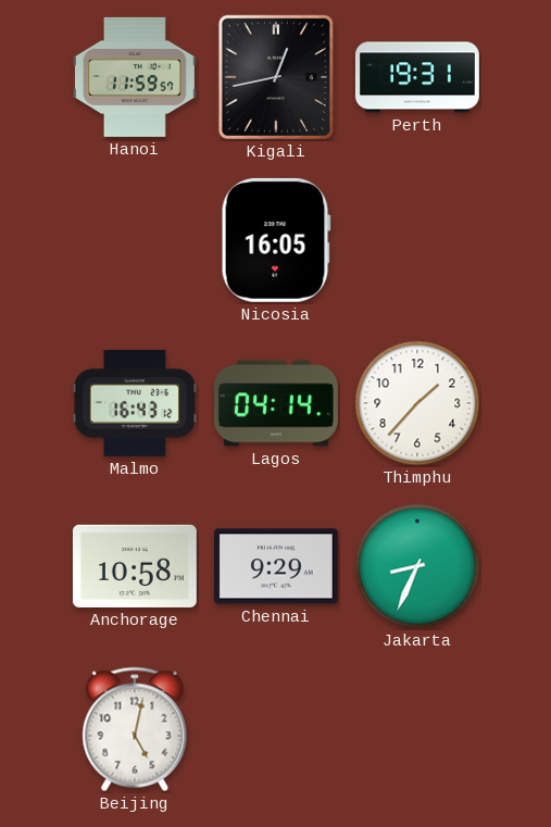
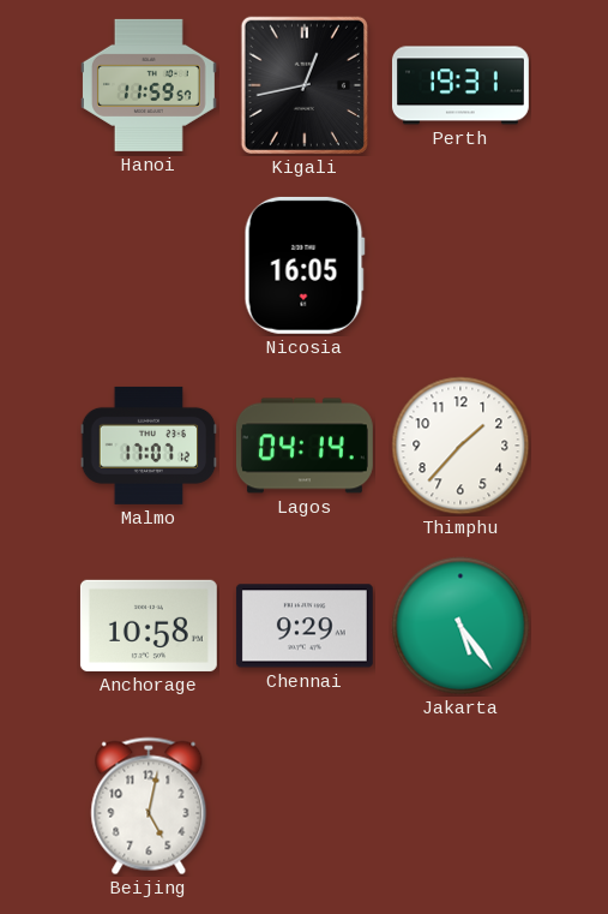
Malmo: 16:43 -> 17:07 (149, 446)
Jakarta: 8:34 -> 5:24 (460, 626)
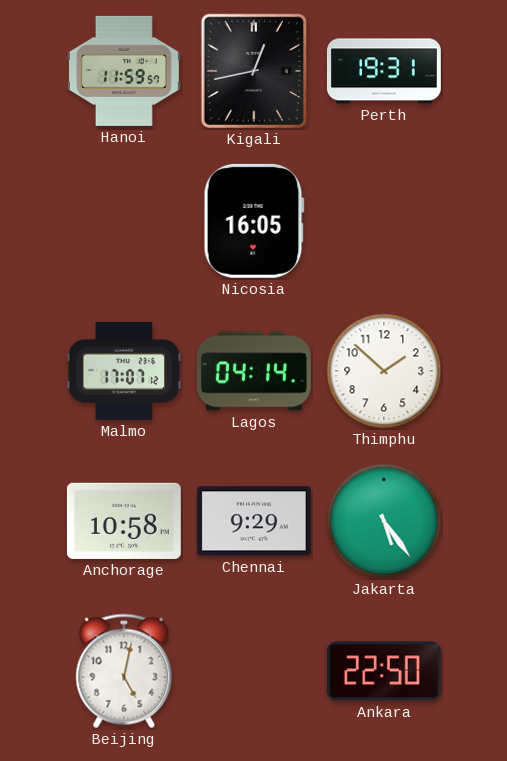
Thimphu: 1:37 -> 1:52 (384, 371)
Ankara: none -> 22:50 (384, 671)
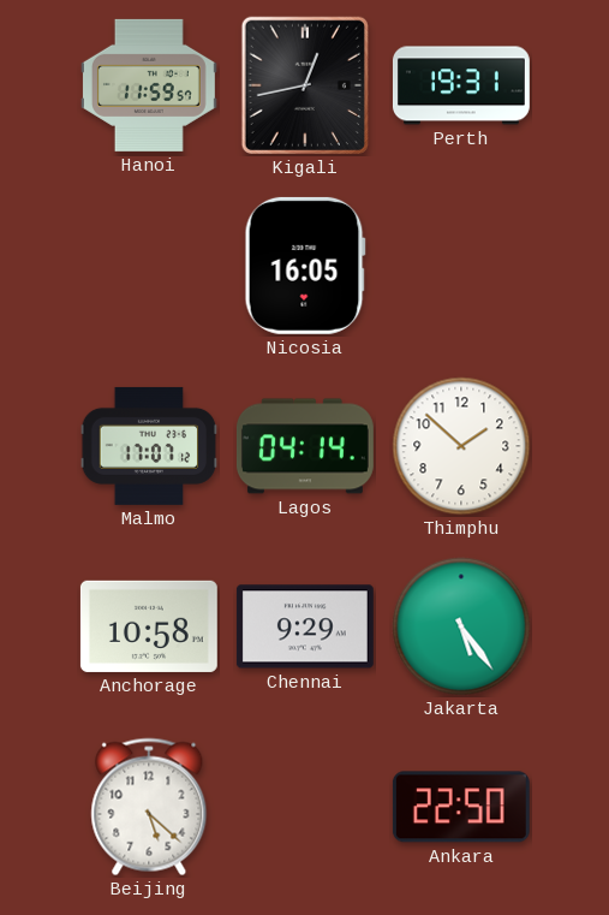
Beijing: 5:02 -> 5:22 (149, 807)
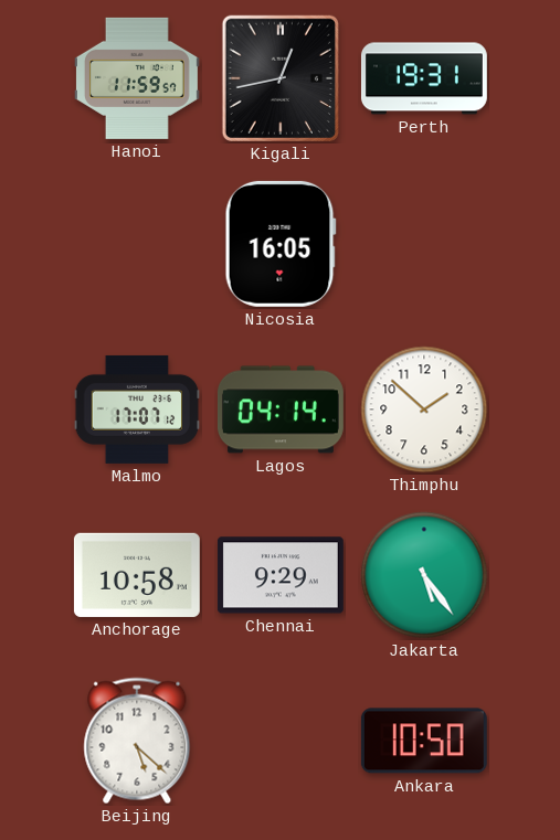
Ankara: 22:50 -> 10:50 (424, 741)
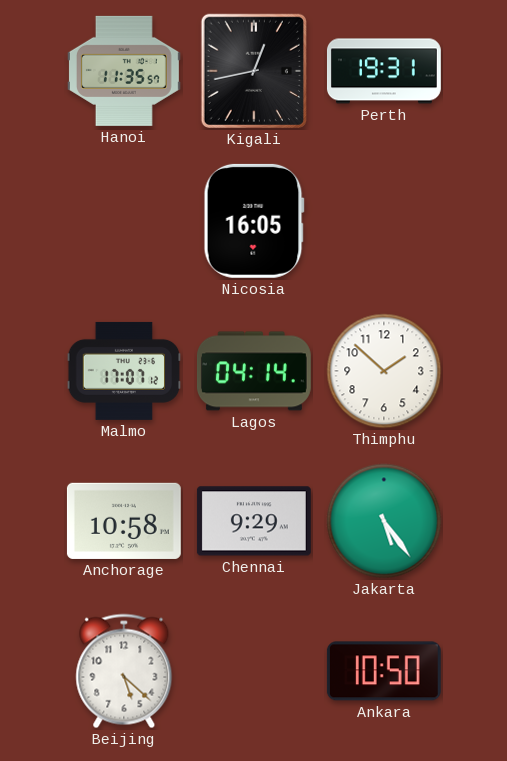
Hanoi: 11:59 -> 11:35 (124, 71)
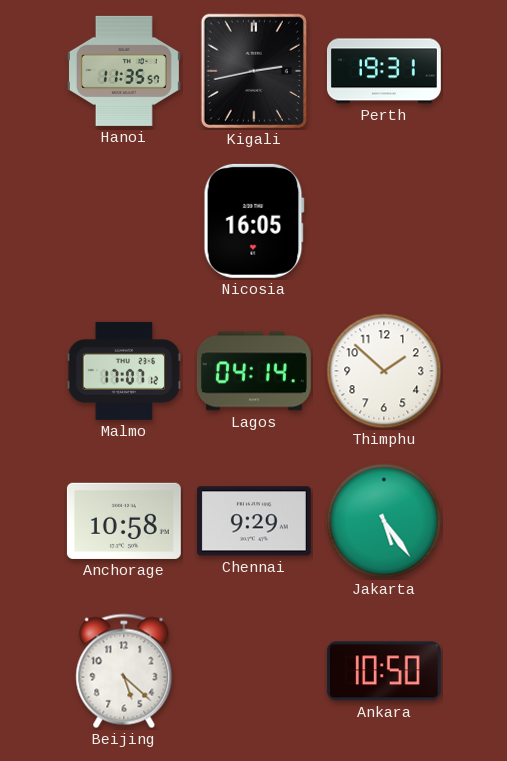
Kigali: 12:43 -> 2:43 (254, 71)
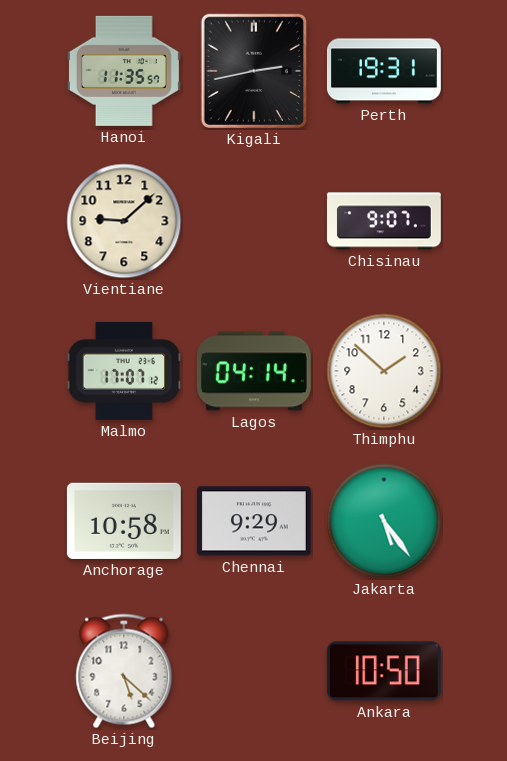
Vientiane: none -> 9:08 (124, 221)
Nicosia: 16:05 -> none (254, 221)
Chisinau: none -> 9:07 (384, 221)
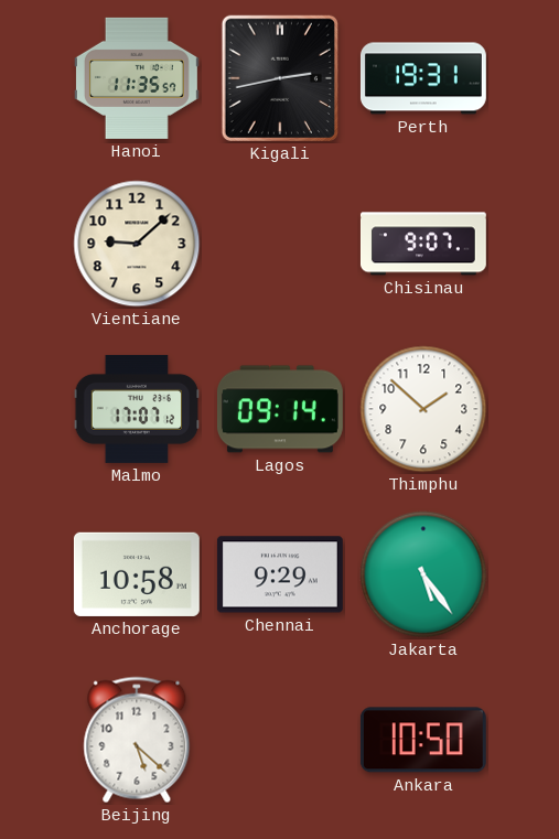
Lagos: 04:14 -> 09:14 (280, 409)
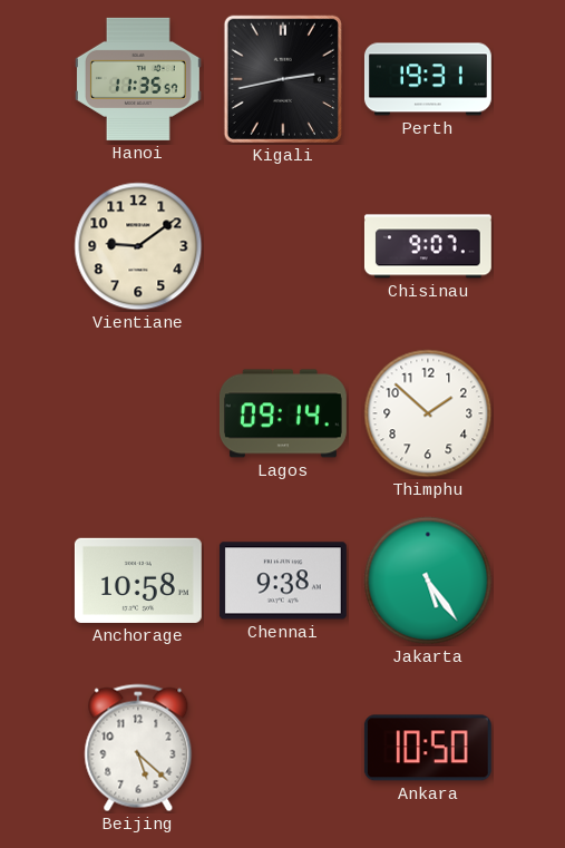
Vientiane: 9:08 -> 9:09 (138, 246)
Malmo: 17:07 -> none (137, 409)
Chennai: 9:29 -> 9:38 (283, 581)
